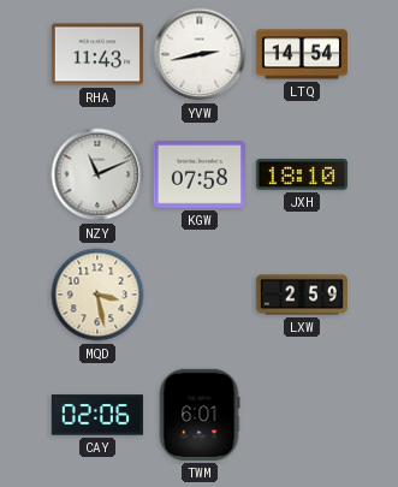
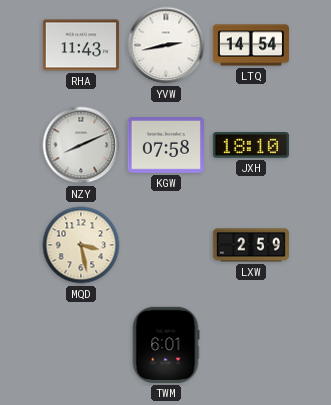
NZY: 11:11 -> 8:11 (81, 145)
CAY: 02:06 -> none (97, 415)
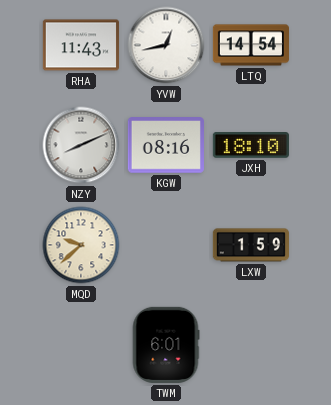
YVW: 2:43 -> 12:43 (166, 45)
KGW: 07:58 -> 08:16 (166, 145)
MQD: 3:28 -> 9:38 (81, 245)
LXW: 2:59 -> 1:59 (251, 245)
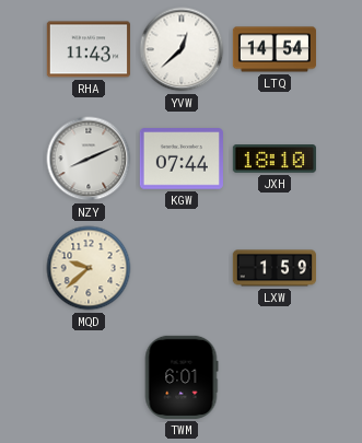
YVW: 12:43 -> 12:38 (182, 49)
KGW: 08:16 -> 07:44 (182, 159)
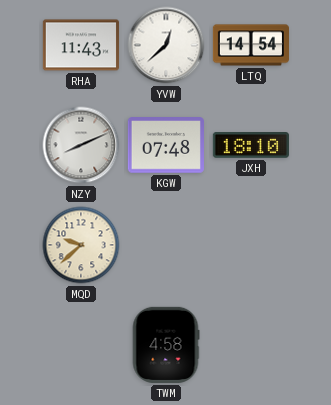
KGW: 07:44 -> 07:48 (166, 145)
LXW: 1:59 -> none (275, 268)
TWM: 6:01 -> 4:58 (166, 345)
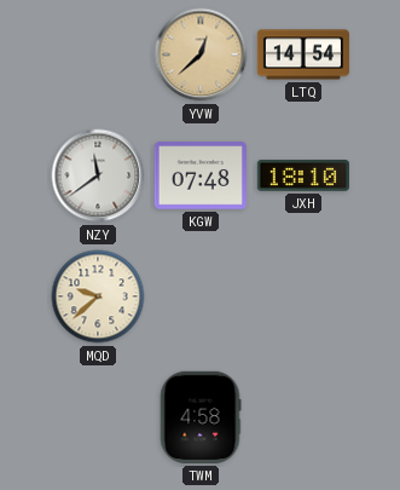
RHA: 11:43 -> none (81, 45)
YVW dial: white -> champagne (201, 54)
NZY: 8:11 -> 11:39 (98, 175)
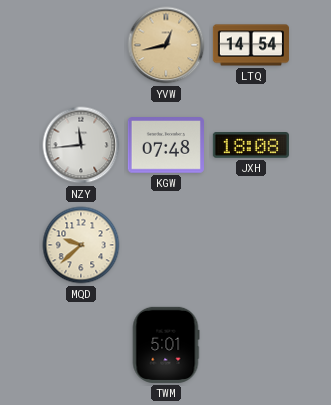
YVW: 12:38 -> 12:43 (166, 45)
NZY: 11:39 -> 11:44 (81, 145)
JXH: 18:10 -> 18:08 (251, 146)
TWM: 4:58 -> 5:01 (166, 345)
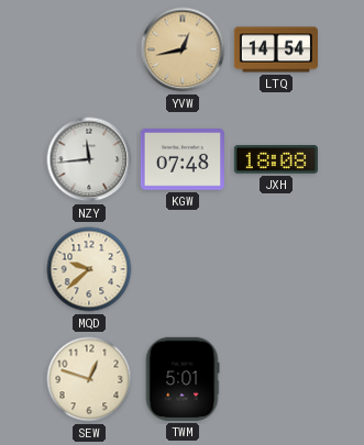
SEW: none -> 12:48 (89, 379)
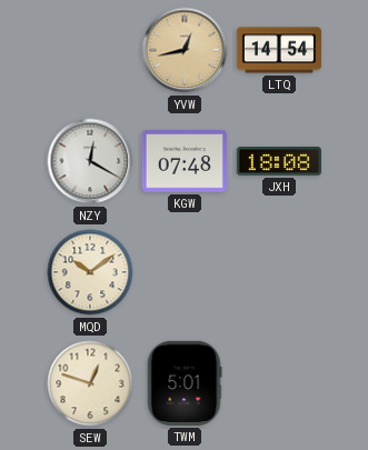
NZY: 11:44 -> 12:20 (90, 161)
MQD: 9:38 -> 10:09 (90, 272)
